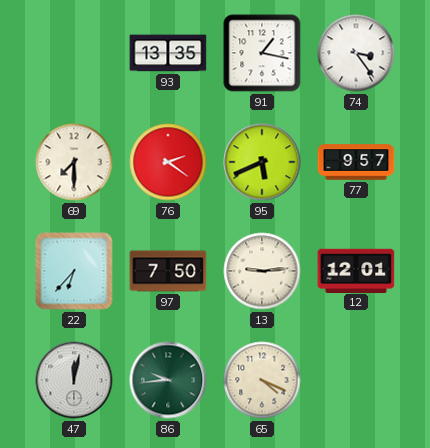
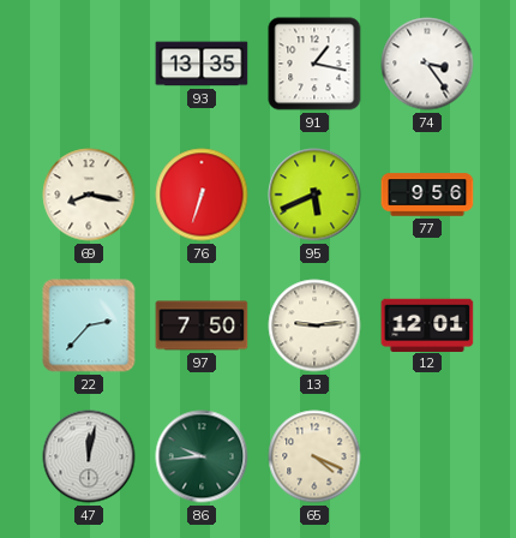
69: 7:30 -> 8:17 (89, 195)
76: 2:21 -> 6:33 (202, 195)
77: 9:57 -> 9:56 (427, 195)
22: 6:37 -> 2:37 (89, 325)
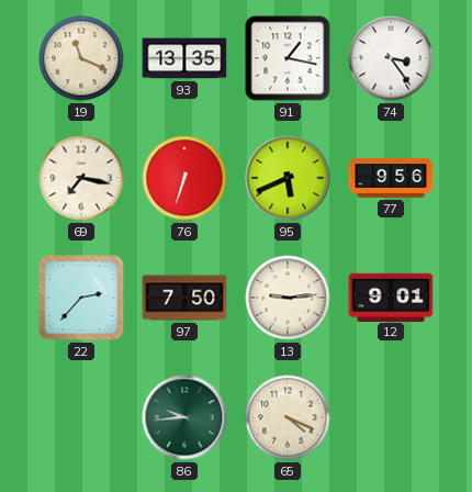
19: none -> 11:19 (81, 58)
69: 8:17 -> 7:17 (81, 178)
12: 12:01 -> 9:01 (391, 297)
47: 12:02 -> none (89, 456)
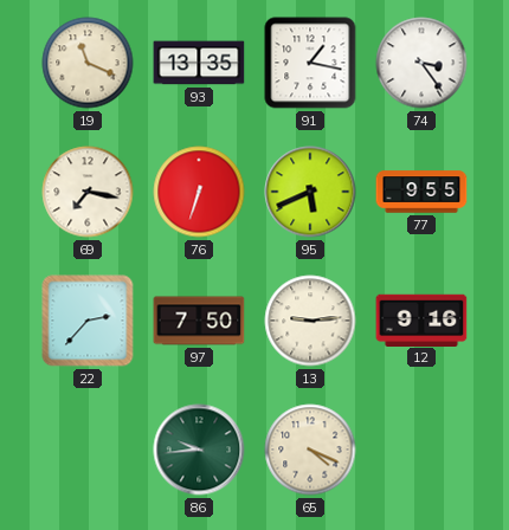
77: 9:56 -> 9:55 (421, 192)
12: 9:01 -> 9:16 (421, 319)
